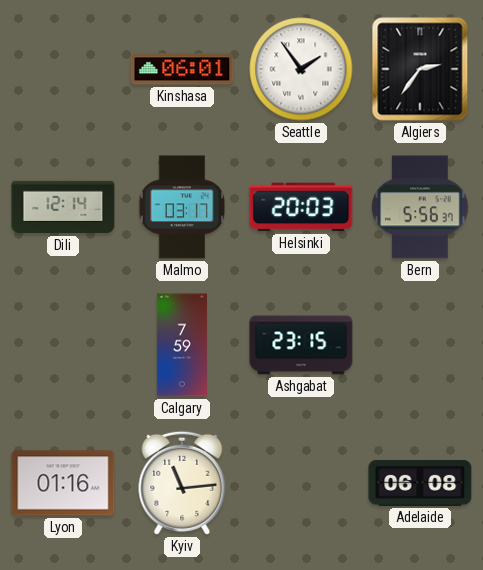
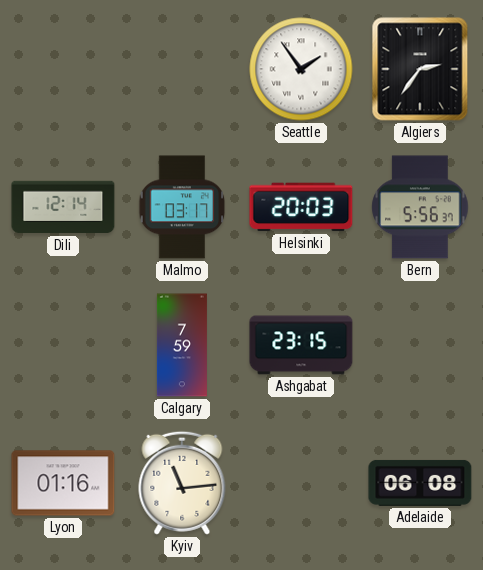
Kinshasa: 06:01 -> none (182, 69)
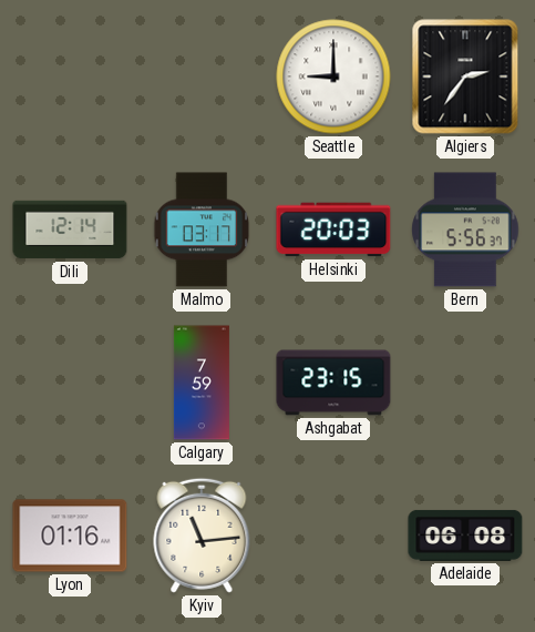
Seattle: 1:54 -> 9:00 (333, 77)
